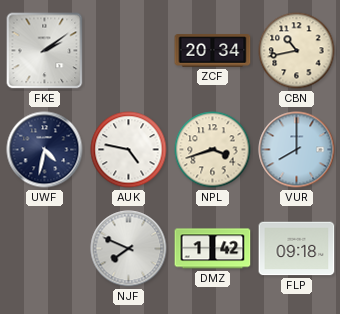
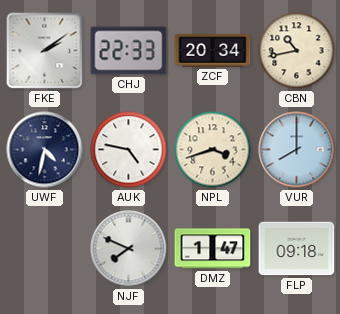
CHJ: none -> 22:33 (129, 51)
DMZ: 1:42 -> 1:47 (213, 249)
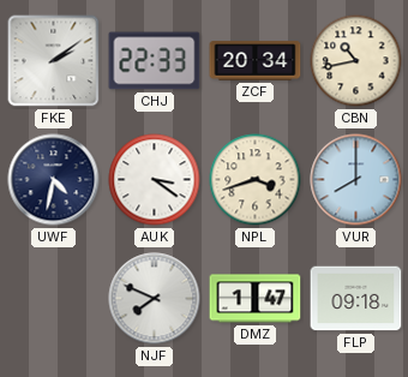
AUK: 4:47 -> 3:21 (155, 180)
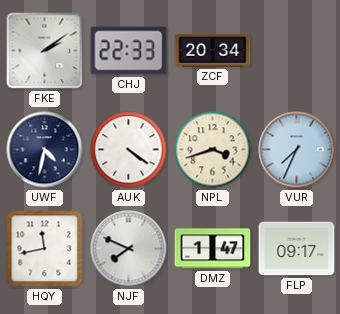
CBN: 10:43 -> none (356, 61)
AUK: 3:21 -> 4:21 (129, 150)
VUR: 8:00 -> 7:34 (297, 150)
HQY: none -> 11:43 (45, 249)
FLP: 09:18 -> 09:17 (297, 249)
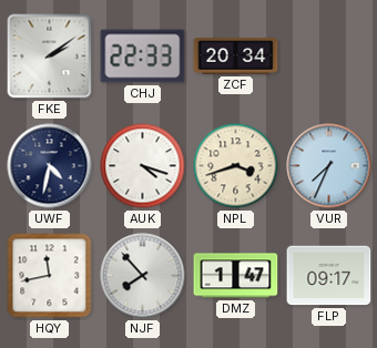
AUK: 4:21 -> 4:18 (143, 166)
NJF: 7:49 -> 7:53 (143, 276)
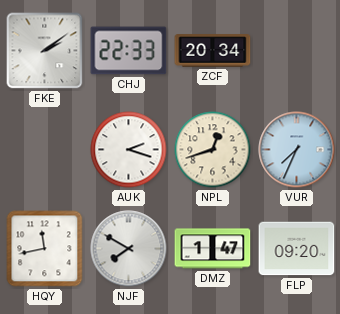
UWF: 4:32 -> none (50, 166)
AUK: 4:18 -> 2:18 (129, 150)
NPL: 3:42 -> 12:42 (213, 150)
NJF: 7:53 -> 7:50 (129, 249)
FLP: 09:17 -> 09:20 (297, 249)
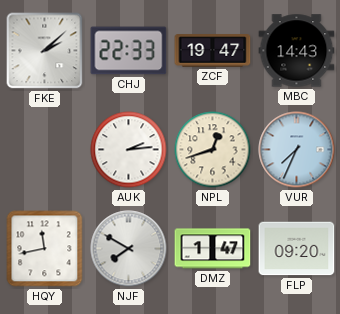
FKE: 2:09 -> 2:08 (45, 51)
ZCF: 20:34 -> 19:47 (213, 51)
MBC: none -> 14:43 (297, 51)
AUK: 2:18 -> 2:14 (129, 150)
